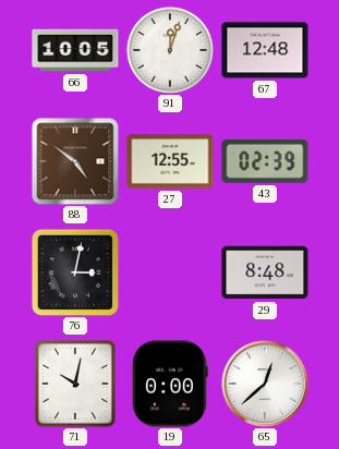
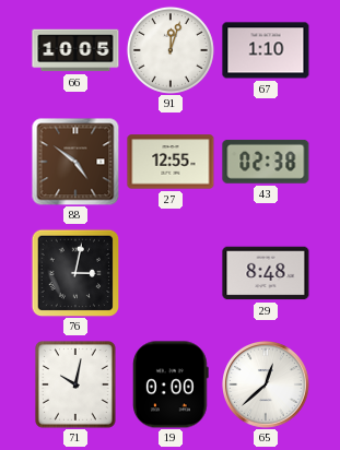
67: 12:48 -> 1:10 (266, 50)
43: 02:39 -> 02:38 (266, 162)
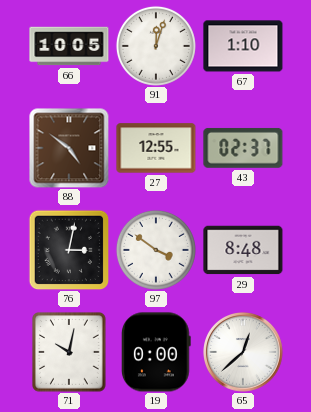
43: 02:38 -> 02:37 (243, 148)
97: none -> 3:51 (156, 250)
